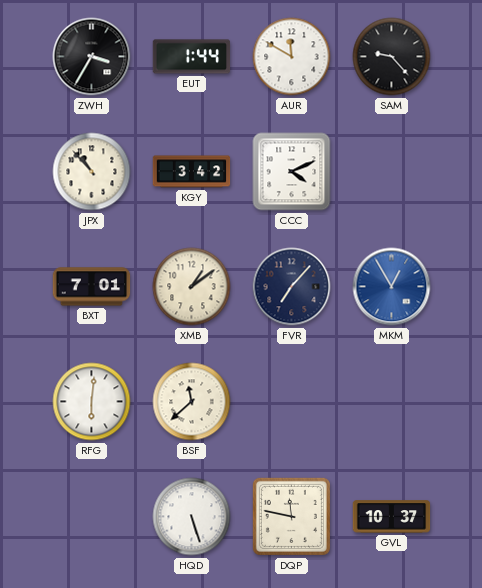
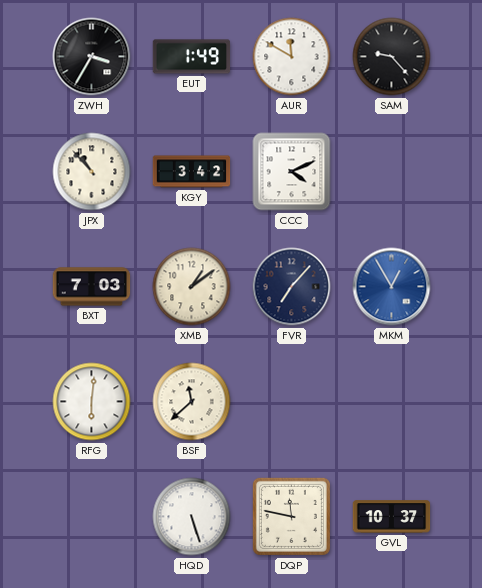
EUT: 1:44 -> 1:49 (192, 57)
BXT: 7:01 -> 7:03 (92, 287)
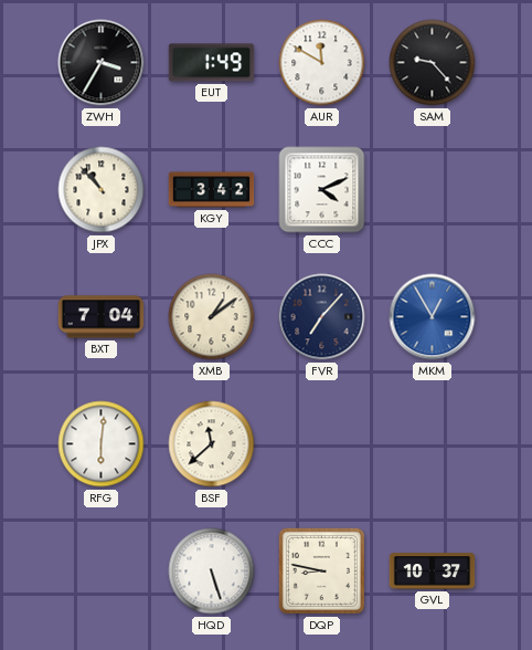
BXT: 7:03 -> 7:04 (102, 317)
DQP: 11:47 -> 8:47 (321, 570)
